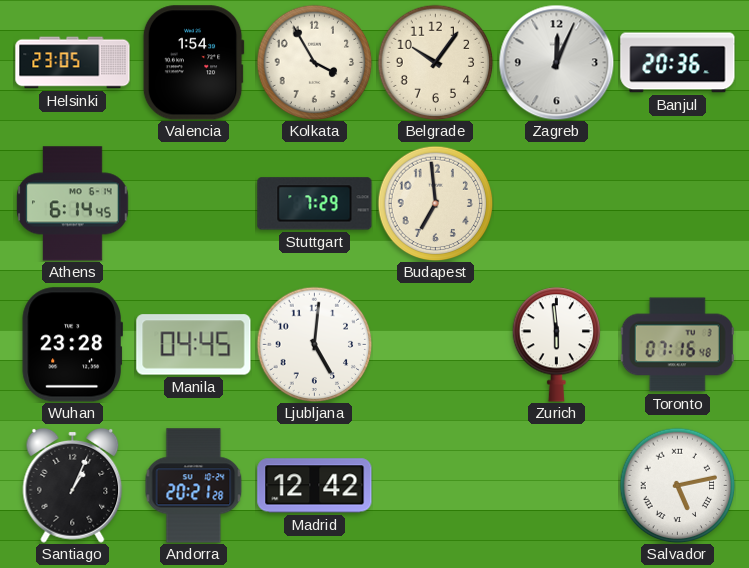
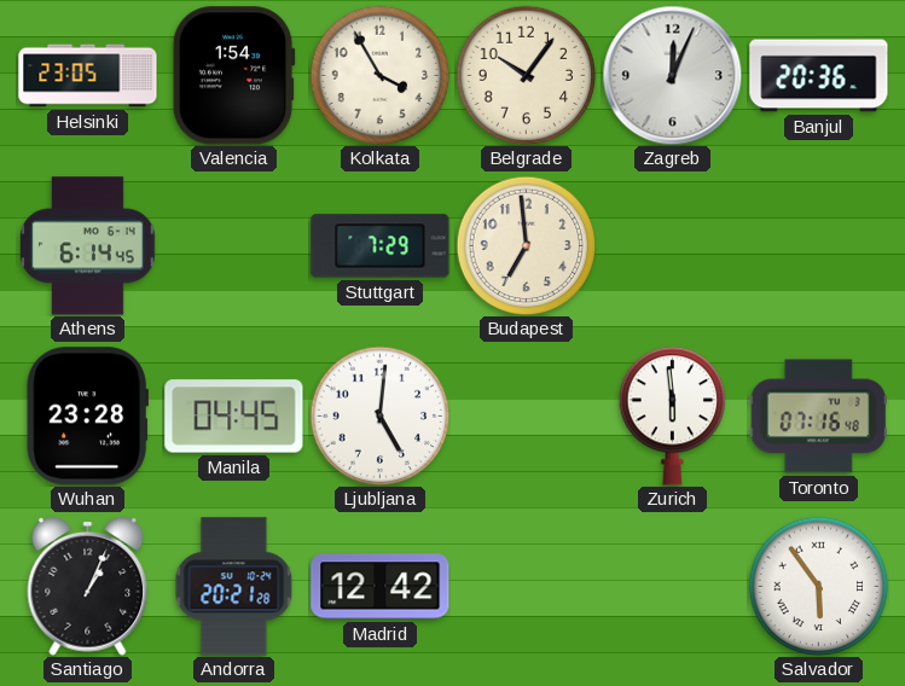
Salvador: 5:13 -> 5:54 (818, 586)
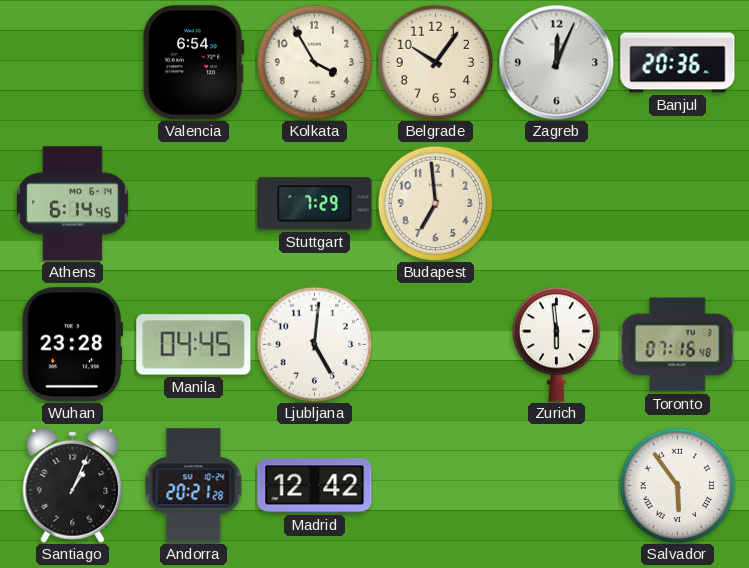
Helsinki: 23:05 -> none (88, 76)
Valencia: 1:54 -> 6:54 (193, 63)
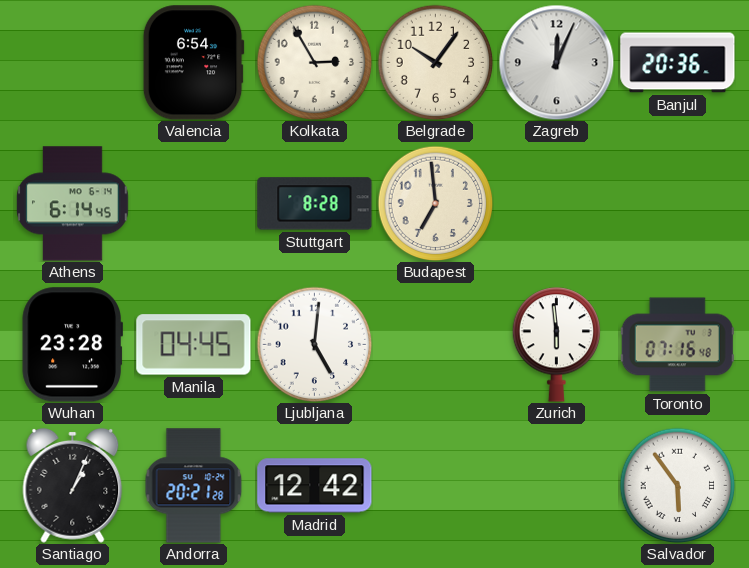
Kolkata: 3:55 -> 2:55 (314, 62)
Stuttgart: 7:29 -> 8:28 (315, 204)
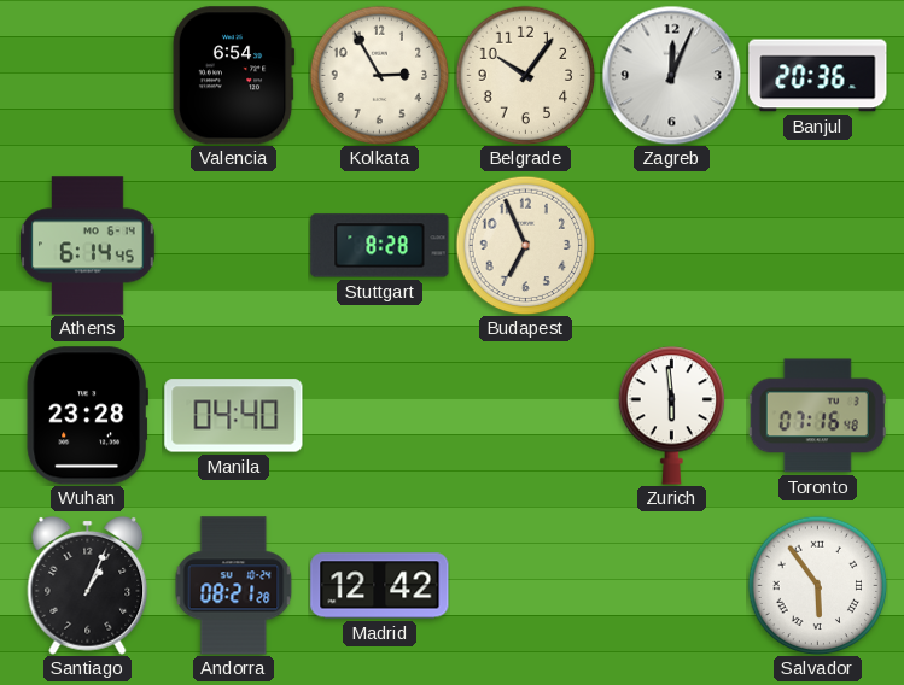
Budapest: 6:59 -> 6:56 (525, 245)
Manila: 04:45 -> 04:40 (234, 416)
Ljubljana: 5:01 -> none (314, 344)
Andorra: 20:21 -> 08:21 (234, 586)
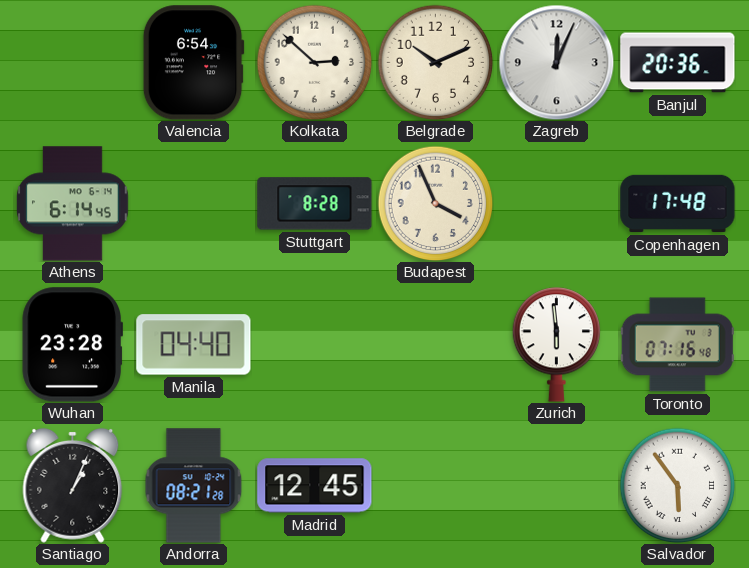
Kolkata: 2:55 -> 2:52 (314, 62)
Belgrade: 10:06 -> 10:11 (435, 62)
Budapest: 6:56 -> 3:56 (435, 203)
Copenhagen: none -> 17:48 (678, 204)
Madrid: 12:42 -> 12:45 (315, 486)
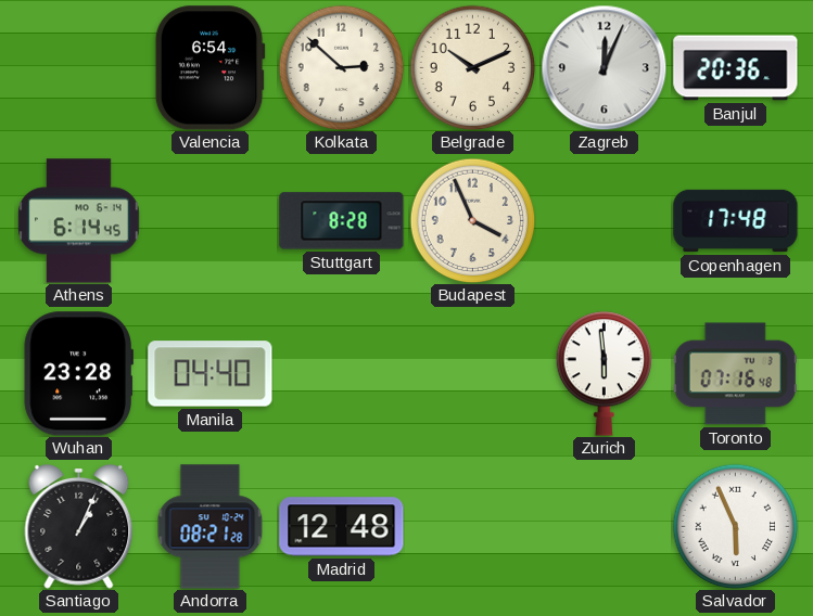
Madrid: 12:45 -> 12:48 (342, 527)
Salvador: 5:54 -> 5:56 (735, 526)
